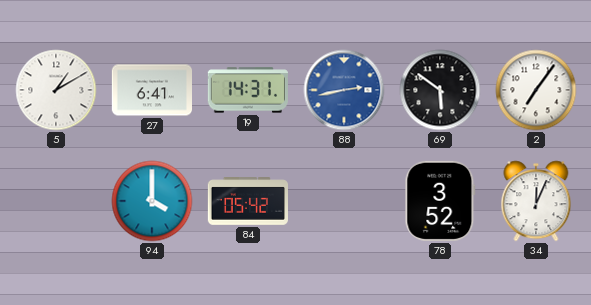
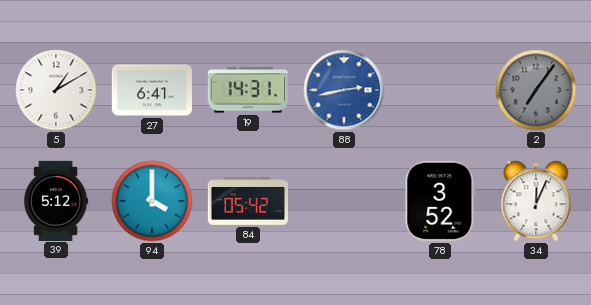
69: 5:51 -> none (440, 90)
2 dial: white -> grey (536, 90)
39: none -> 5:12 (56, 200)
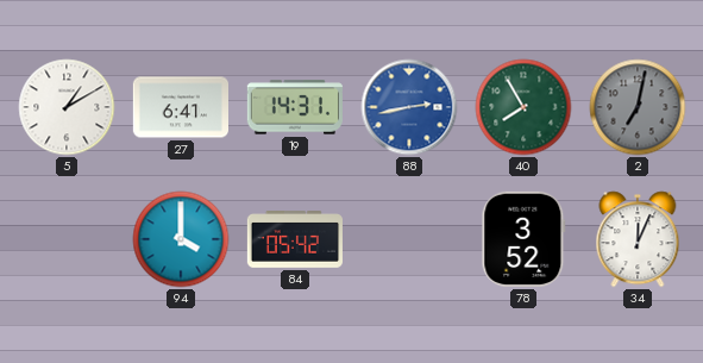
40: none -> 7:55 (523, 107)
2: 7:06 -> 7:02 (638, 107)
39: 5:12 -> none (56, 200)
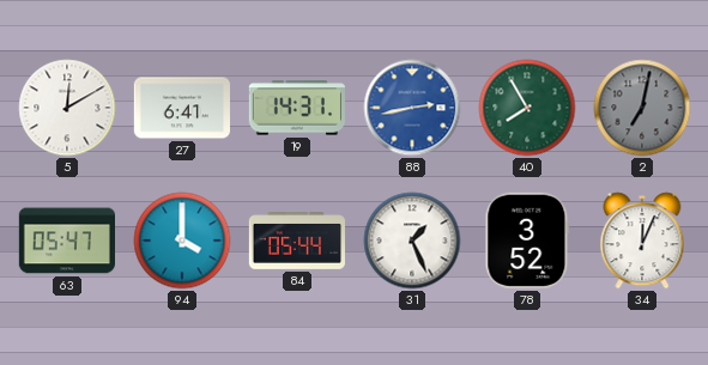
5: 1:10 -> 12:10 (67, 108)
63: none -> 05:47 (66, 241)
84: 05:42 -> 05:44 (296, 242)
31: none -> 1:26 (412, 241)
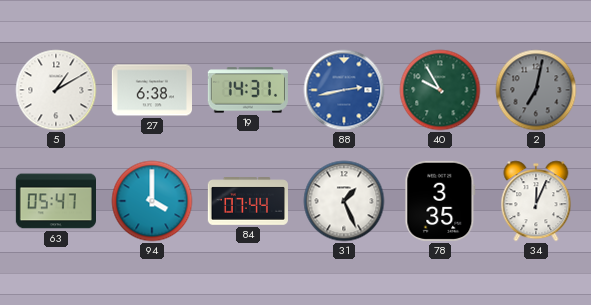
5: 12:10 -> 1:10 (56, 90)
27: 6:41 -> 6:38 (151, 90)
40: 7:55 -> 9:55 (440, 90)
84: 05:44 -> 07:44 (247, 202)
78: 3:52 -> 3:35 (440, 201)
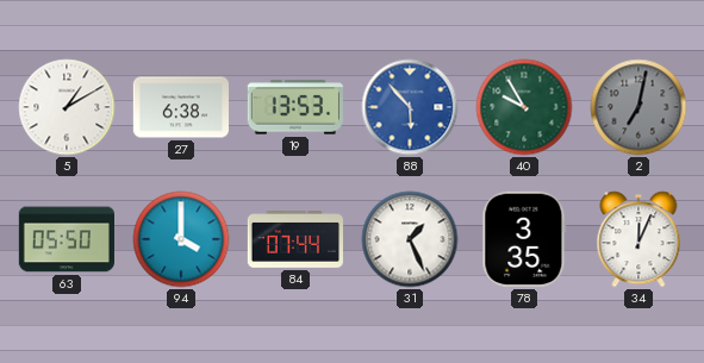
19: 14:31 -> 13:53 (295, 107)
88: 2:43 -> 5:53 (410, 107)
63: 05:47 -> 05:50 (66, 239)
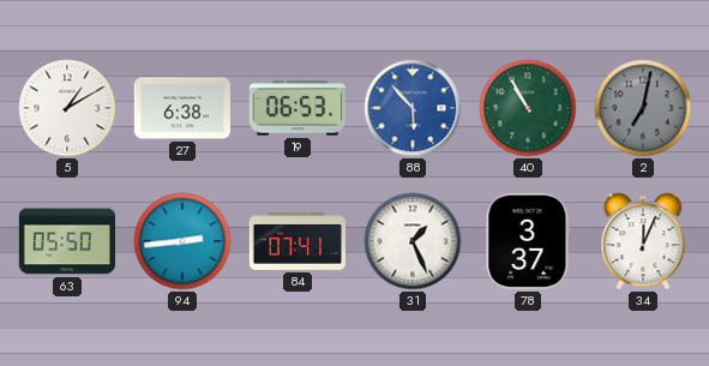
19: 13:53 -> 06:53 (298, 108)
40: 9:55 -> 10:55 (528, 108)
94: 4:00 -> 2:44 (182, 241)
84: 07:44 -> 07:41 (296, 242)
78: 3:35 -> 3:37 (528, 241)
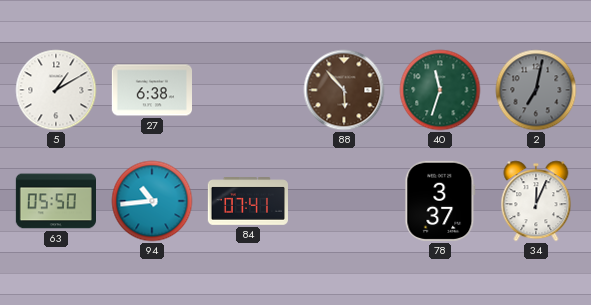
19: 06:53 -> none (298, 108)
88 dial: blue -> brown (344, 90)
40: 10:55 -> 11:33 (440, 90)
94: 2:44 -> 10:44 (152, 201)
31: 1:26 -> none (413, 241)
